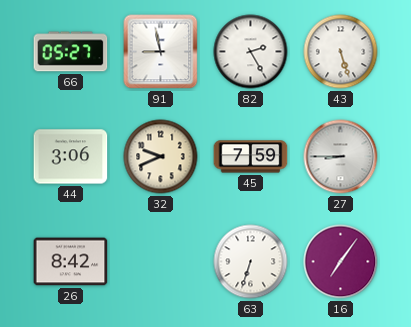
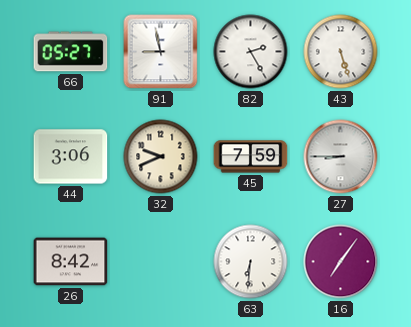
63: 6:33 -> 6:31 (251, 262)
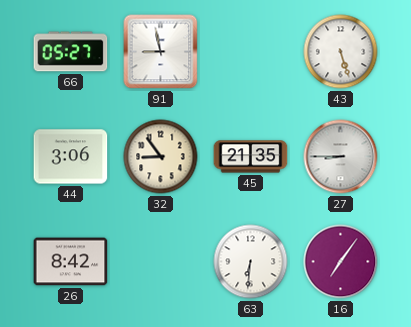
82: 2:25 -> none (251, 52)
32: 9:41 -> 8:54 (161, 157)
45: 7:59 -> 21:35 (251, 157)
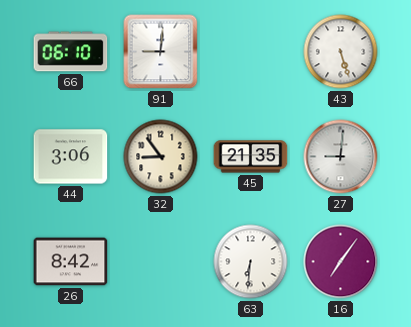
66: 05:27 -> 06:10 (71, 52)
91: 8:58 -> 9:01 (161, 52)
27: 8:45 -> 9:01 (341, 157)
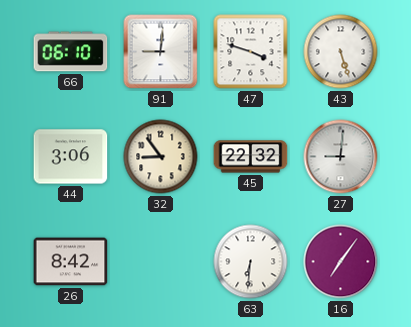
47: none -> 3:48 (251, 52)
45: 21:35 -> 22:32 (251, 157)
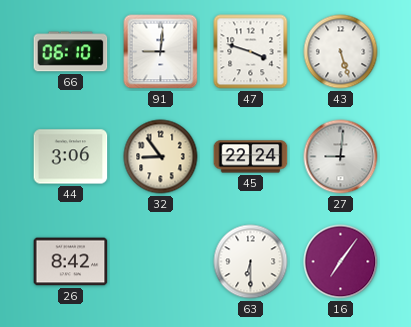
45: 22:32 -> 22:24 (251, 157)
63: 6:31 -> 6:30 (251, 262)
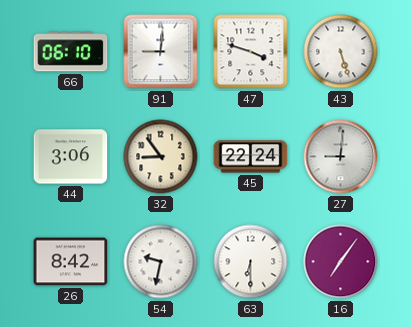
54: none -> 9:32 (161, 262)
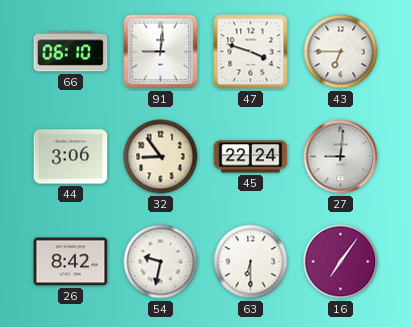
43: 5:27 -> 6:45 (341, 52)
